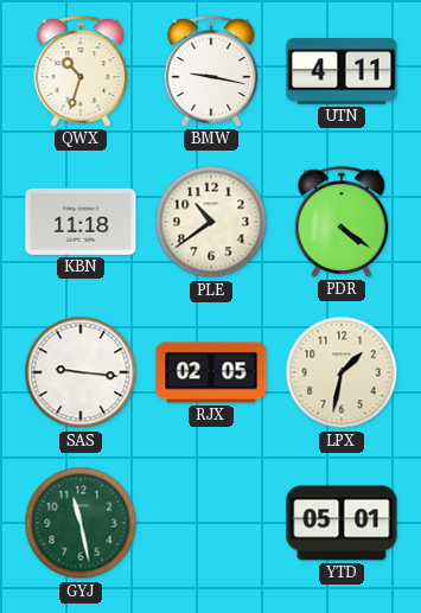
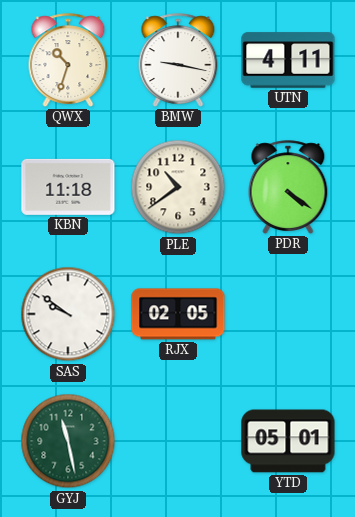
SAS: 9:16 -> 9:51 (68, 314)
LPX: 1:32 -> none (342, 372)
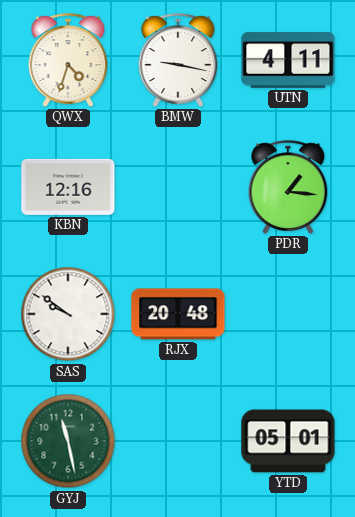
QWX: 10:33 -> 4:33 (68, 60)
KBN: 11:18 -> 12:16 (68, 187)
PLE: 10:39 -> none (178, 187)
PDR: 4:21 -> 1:16 (288, 187)
RJX: 02:05 -> 20:48 (178, 314)
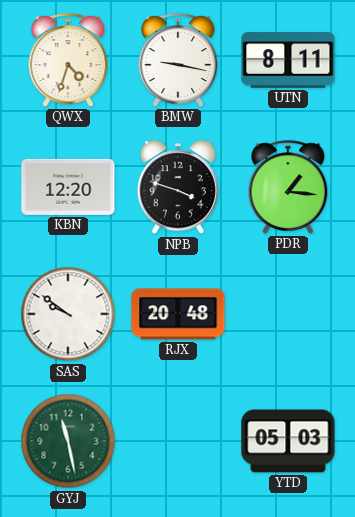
UTN: 4:11 -> 8:11 (288, 60)
KBN: 12:16 -> 12:20 (68, 187)
NPB: none -> 3:48 (178, 188)
YTD: 05:01 -> 05:03 (288, 441)
